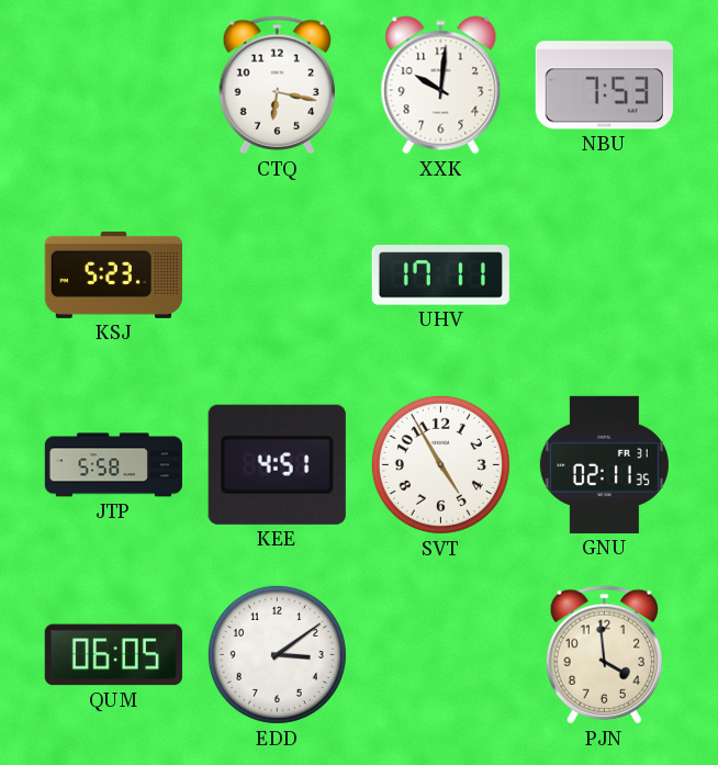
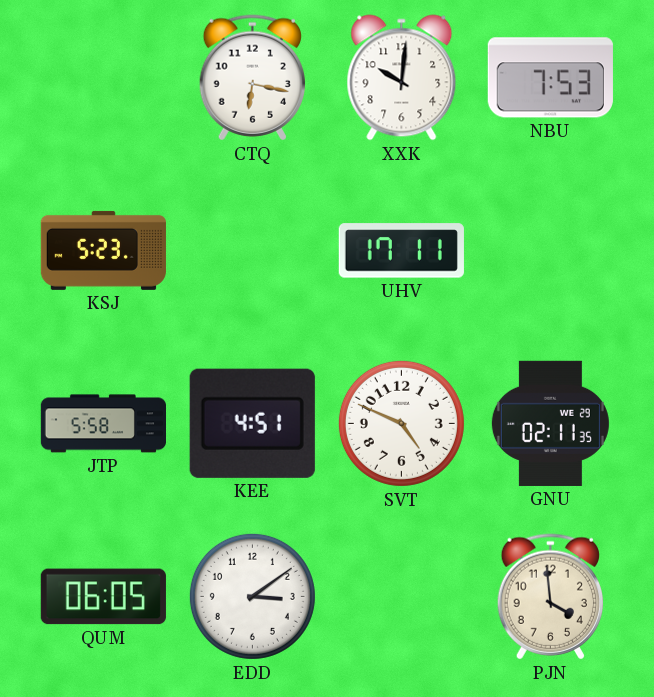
SVT: 4:55 -> 4:49 (401, 423)
GNU date: FR 31 -> WE 29 (550, 423)
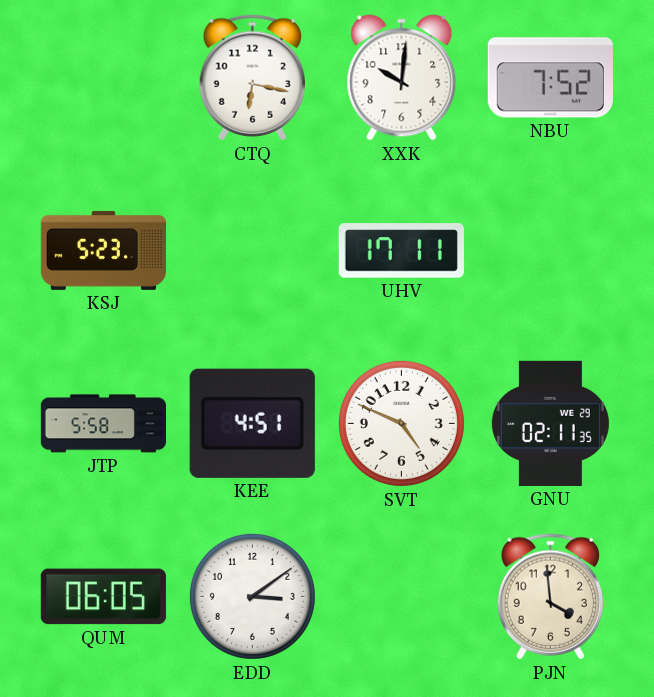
NBU: 7:53 -> 7:52 (550, 78)
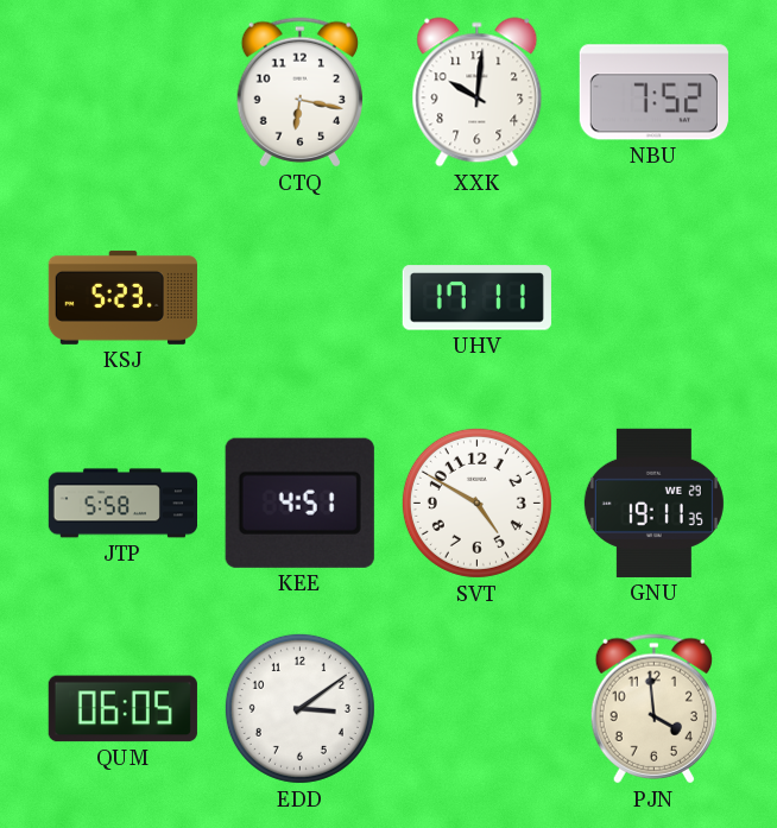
SVT: 4:49 -> 4:50 (476, 503)
GNU: 02:11 -> 19:11 (653, 503)
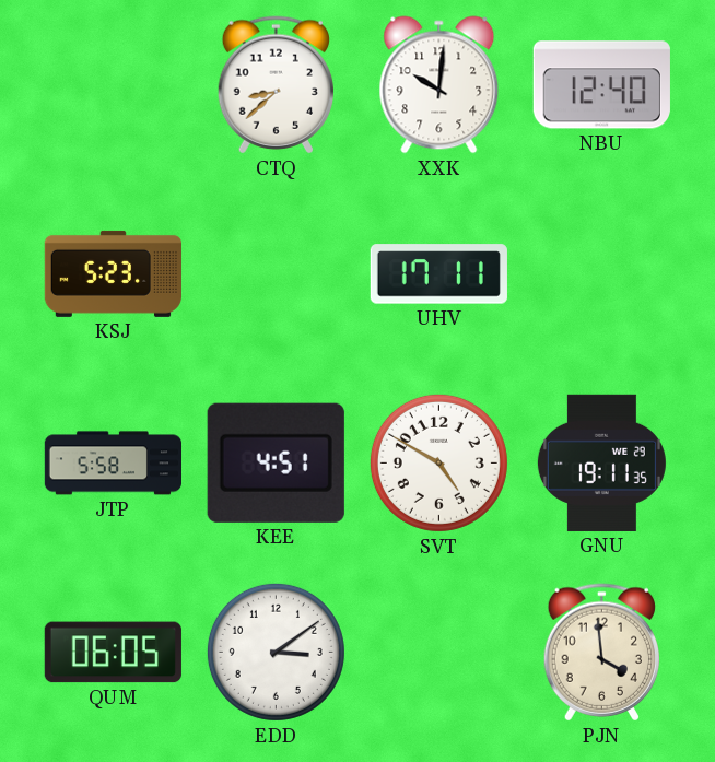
CTQ: 6:17 -> 8:38 (276, 85)
NBU: 7:52 -> 12:40 (601, 85)
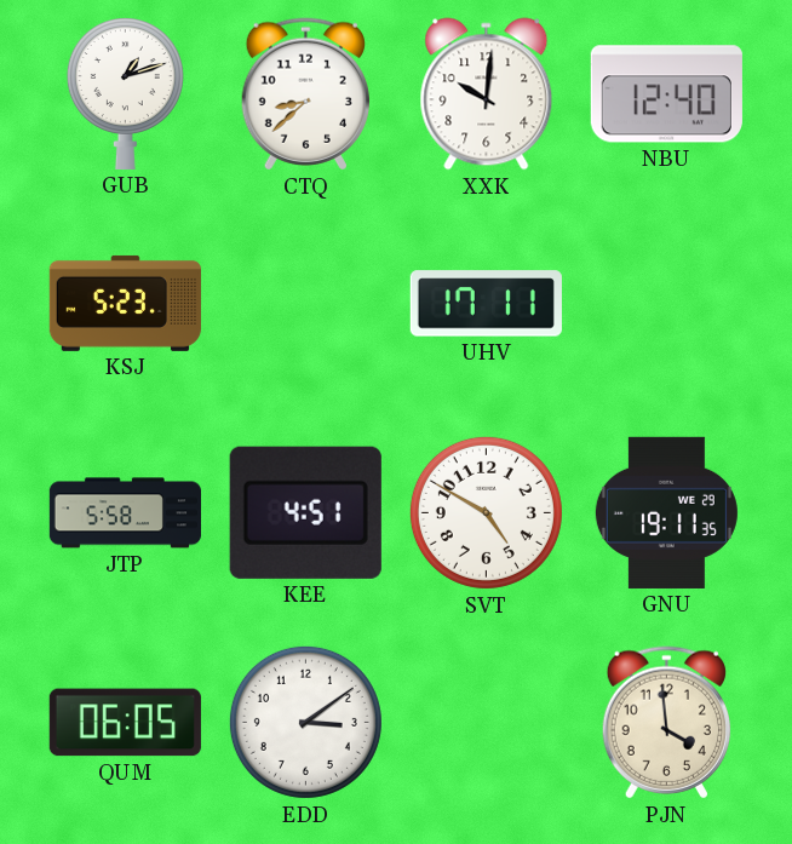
GUB: none -> 1:12 (125, 93)
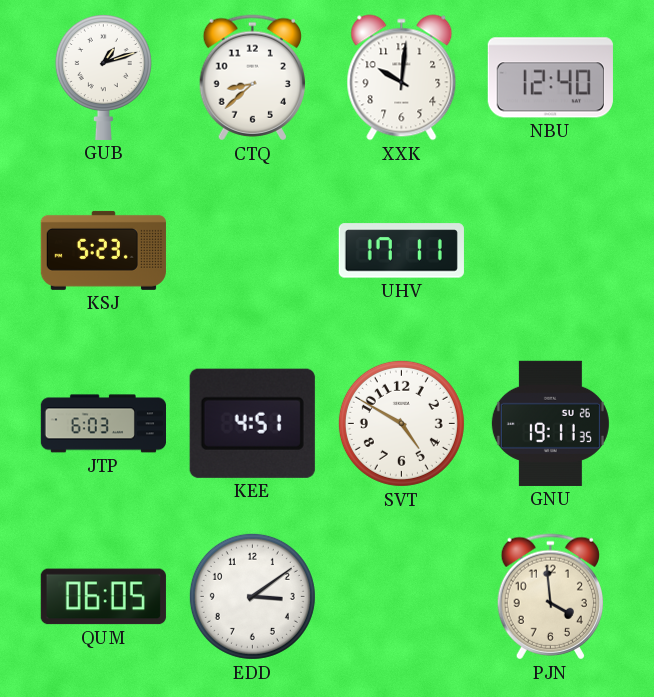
JTP: 5:58 -> 6:03 (103, 424)
GNU date: WE 29 -> SU 26 (550, 423)
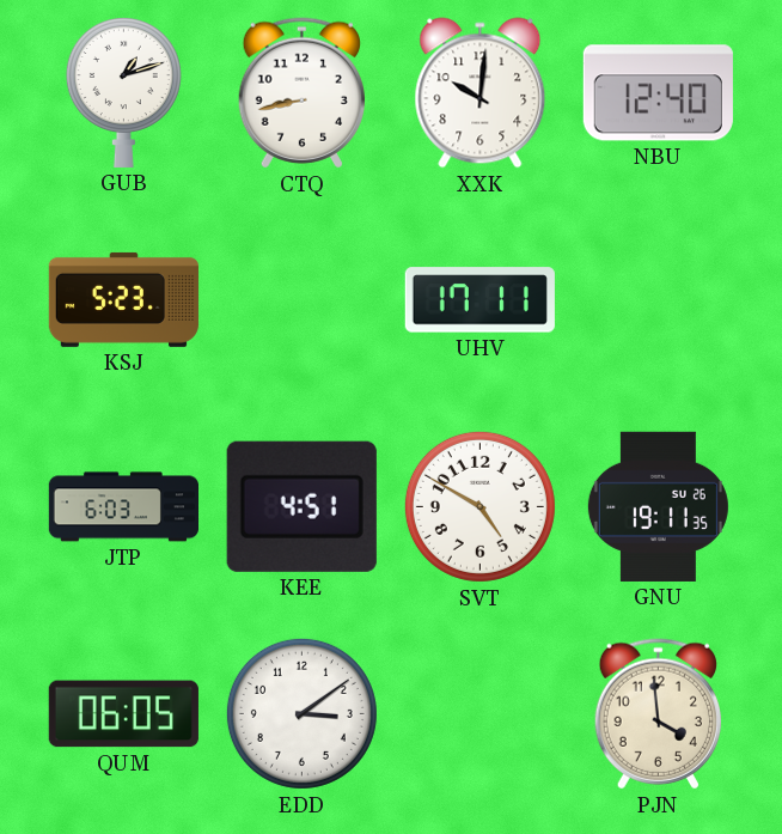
CTQ: 8:38 -> 8:43 (301, 93)
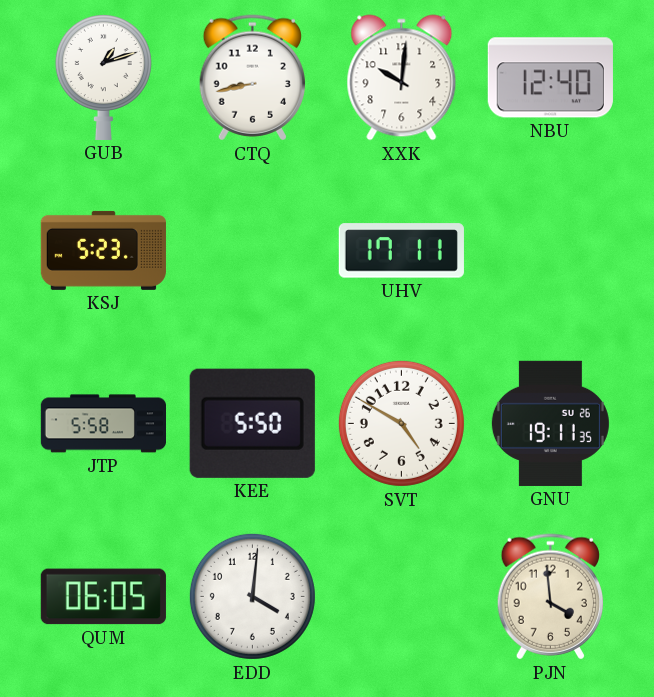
JTP: 6:03 -> 5:58 (103, 424)
KEE: 4:51 -> 5:50 (252, 423)
EDD: 3:09 -> 4:01 (252, 596)
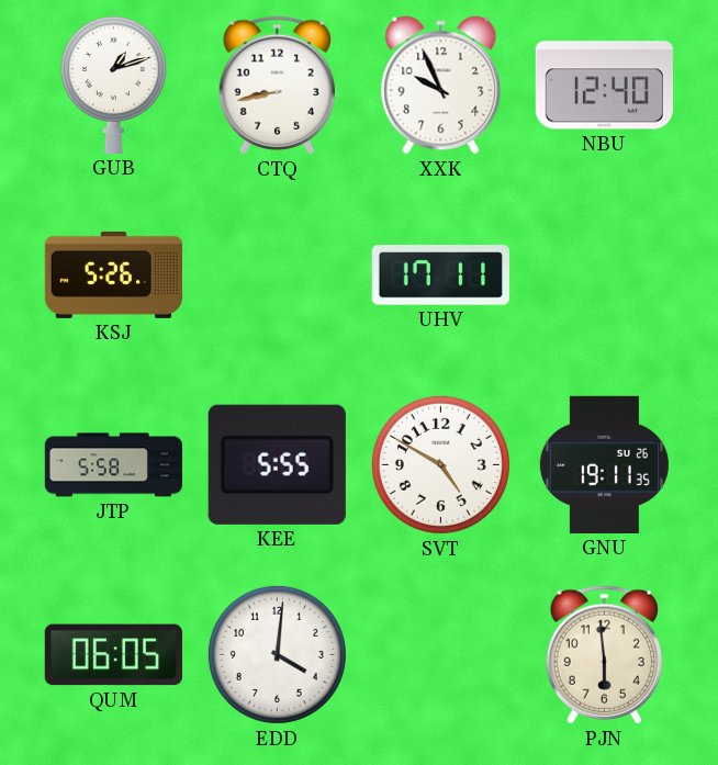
XXK: 10:01 -> 9:56 (441, 86)
KSJ: 5:23 -> 5:26 (113, 274)
KEE: 5:50 -> 5:55 (277, 464)
PJN: 3:59 -> 5:59 (604, 655)
